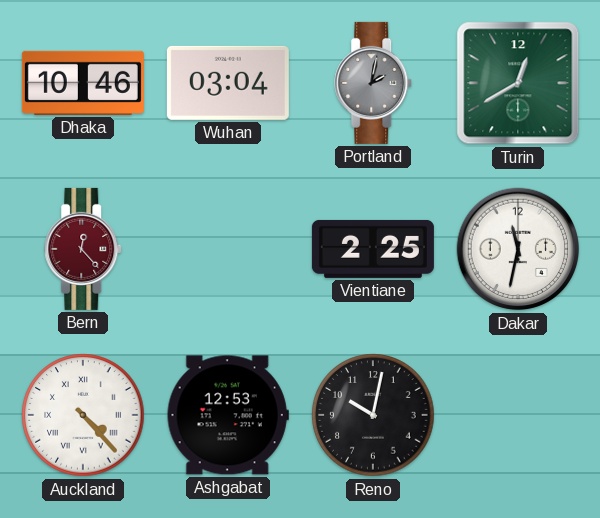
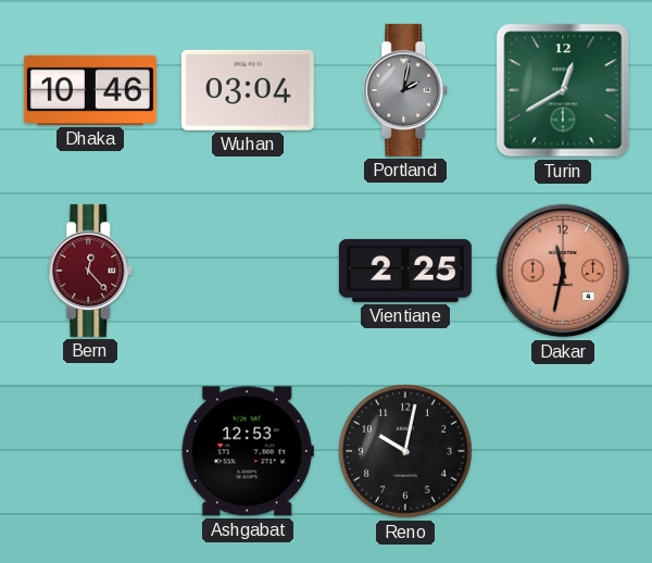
Dakar dial: white -> salmon (563, 271)
Auckland: 4:23 -> none (83, 415)
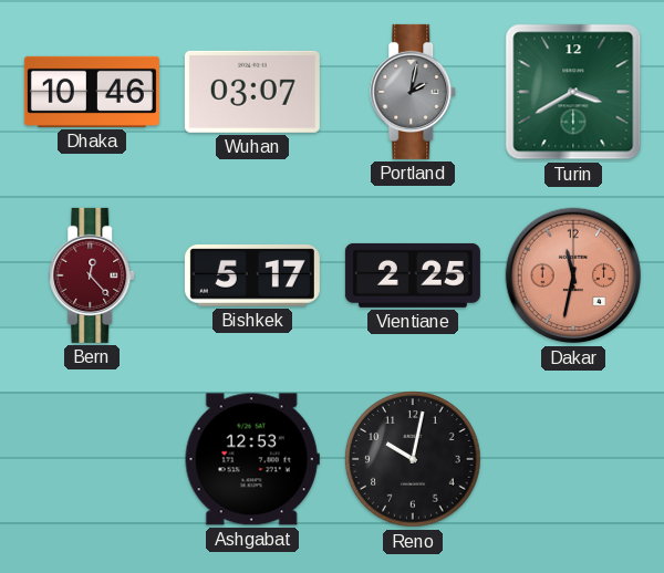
Wuhan: 03:04 -> 03:07 (252, 92)
Turin: 12:40 -> 3:40 (573, 92)
Bishkek: none -> 5:17 (252, 275)
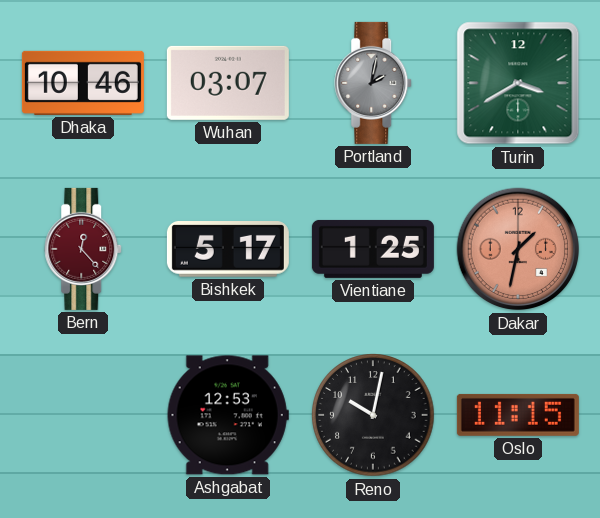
Vientiane: 2:25 -> 1:25 (373, 249)
Dakar: 11:32 -> 1:32 (518, 249)
Oslo: none -> 11:15 (518, 415)
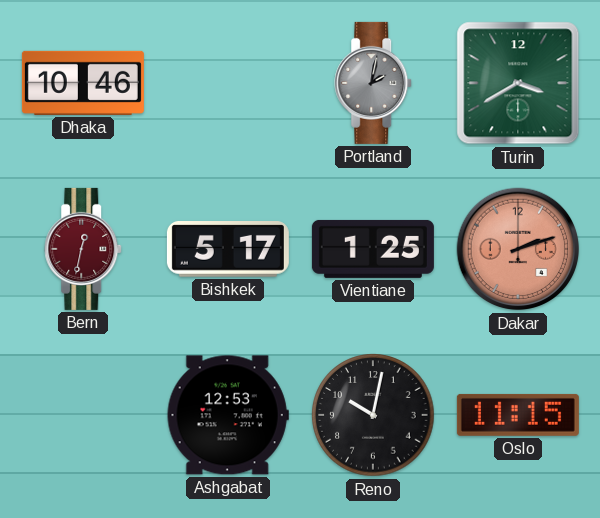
Wuhan: 03:07 -> none (228, 83)
Bern: 12:23 -> 12:32 (84, 249)
Dakar: 1:32 -> 2:12 (518, 249)
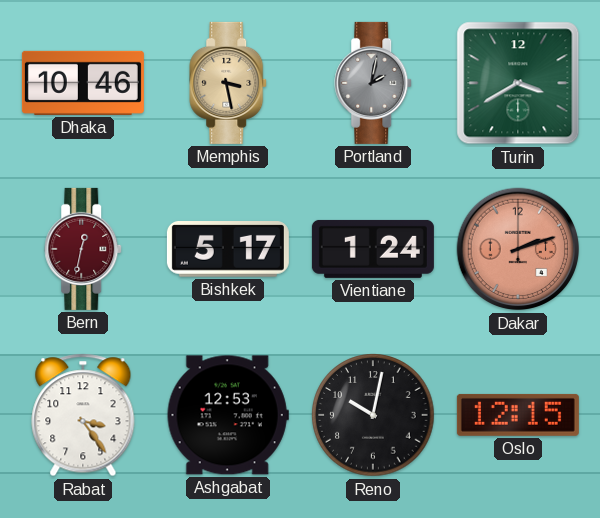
Memphis: none -> 3:28 (229, 83)
Vientiane: 1:25 -> 1:24 (373, 249)
Rabat: none -> 3:24 (83, 415)
Oslo: 11:15 -> 12:15 (518, 415)
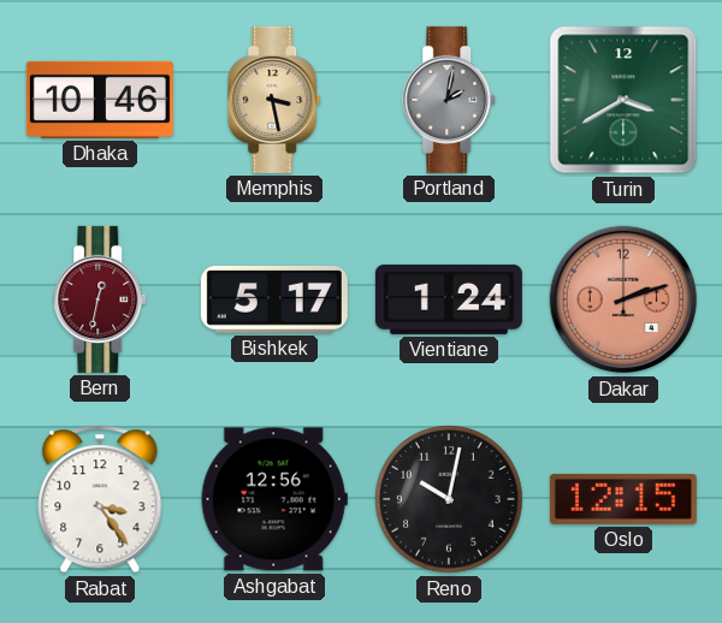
Ashgabat: 12:53 -> 12:56 (274, 499)
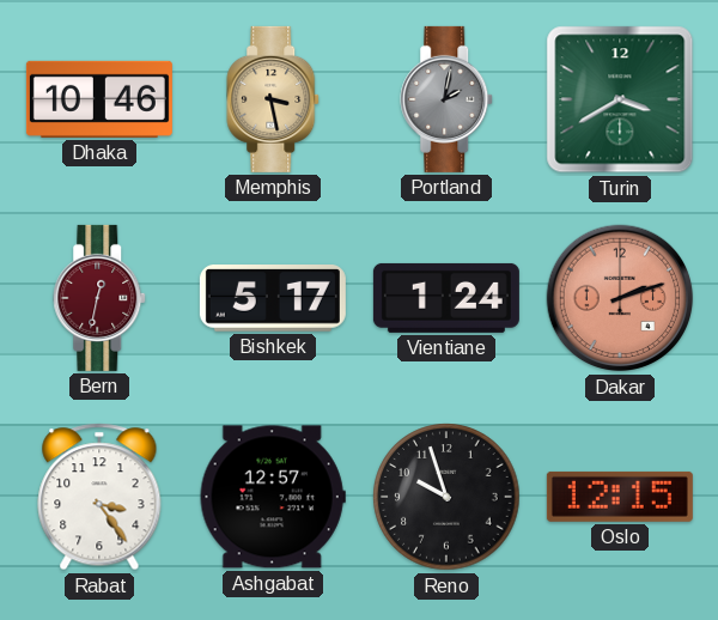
Ashgabat: 12:56 -> 12:57 (273, 497)
Reno: 10:02 -> 9:57 (446, 497)
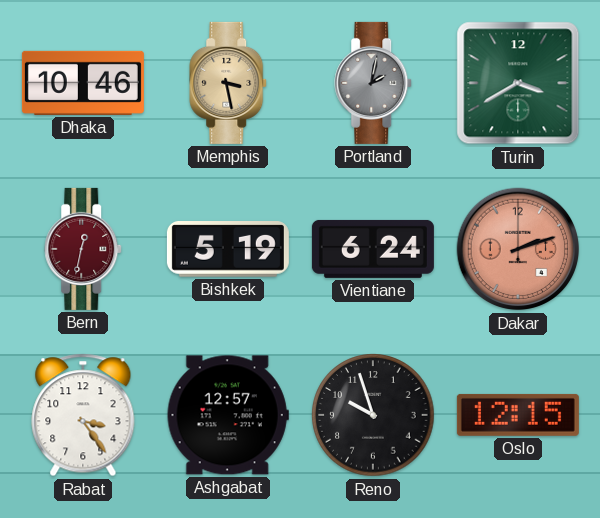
Bishkek: 5:17 -> 5:19 (228, 249)
Vientiane: 1:24 -> 6:24 (373, 249)
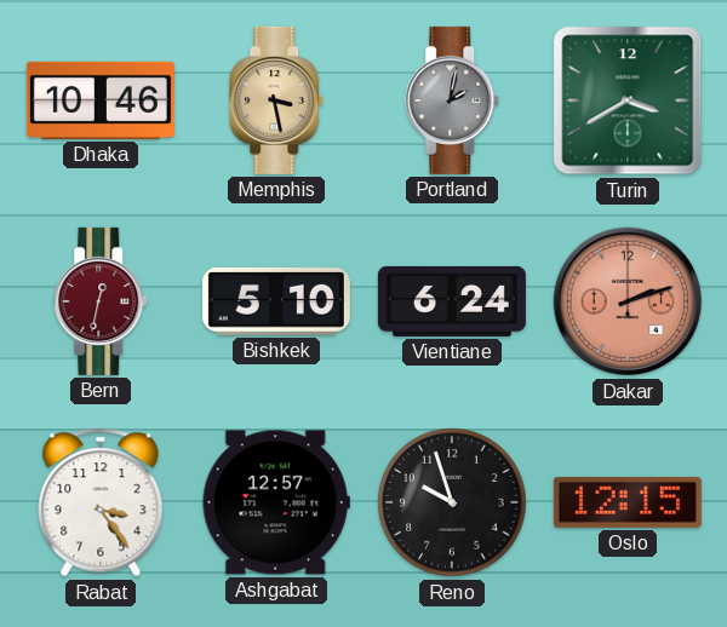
Bishkek: 5:19 -> 5:10 (276, 301)
